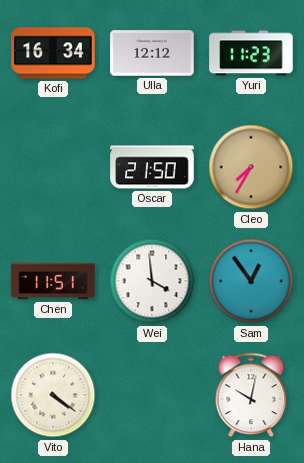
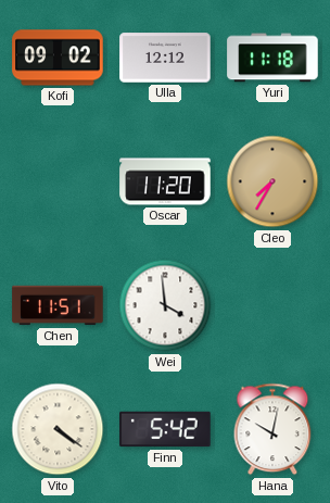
Kofi: 16:34 -> 09:02 (58, 58)
Yuri: 11:23 -> 11:18 (272, 58)
Oscar: 21:50 -> 11:20 (165, 181)
Sam: 12:54 -> none (251, 281)
Finn: none -> 5:42 (165, 429)
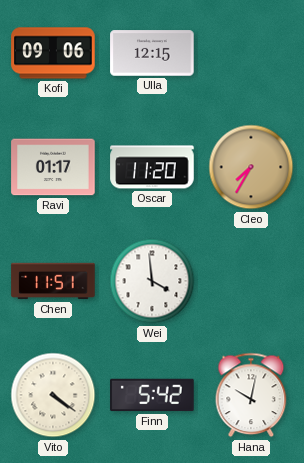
Kofi: 09:02 -> 09:06 (53, 53)
Ulla: 12:12 -> 12:15 (152, 53)
Yuri: 11:18 -> none (272, 58)
Ravi: none -> 01:17 (53, 167)
